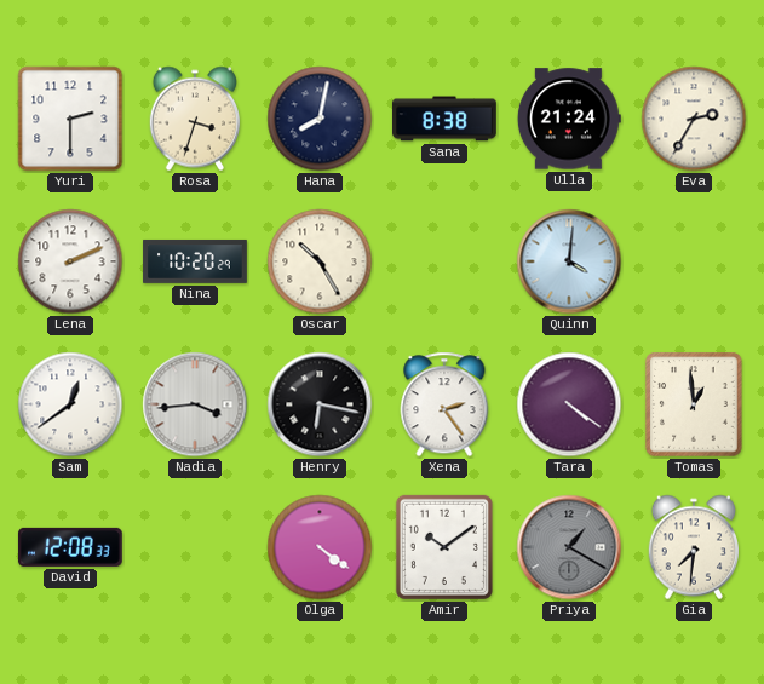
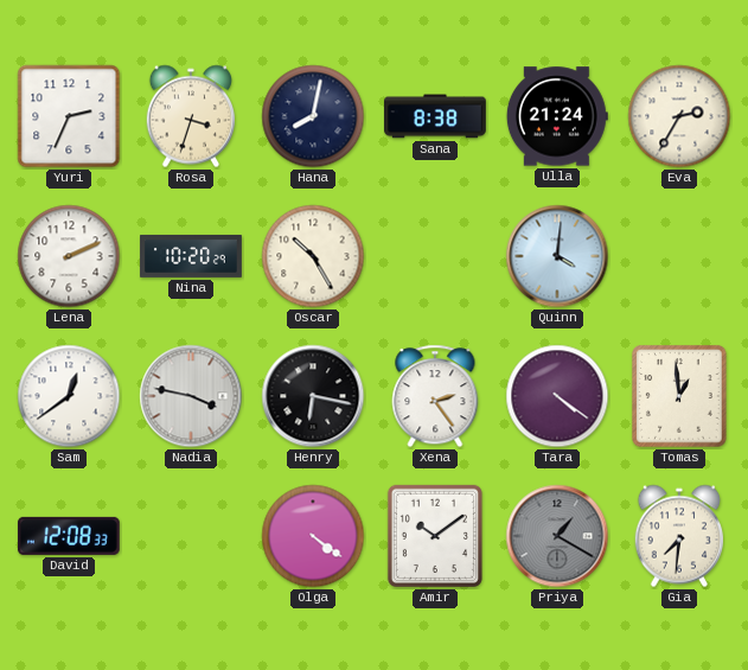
Yuri: 2:30 -> 2:34 (69, 116)
Nadia: 3:44 -> 3:47 (191, 396)
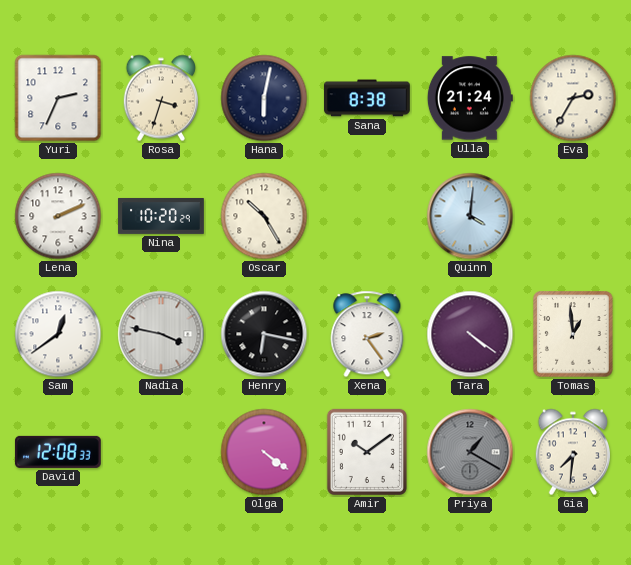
Hana: 8:02 -> 6:02 (264, 98)
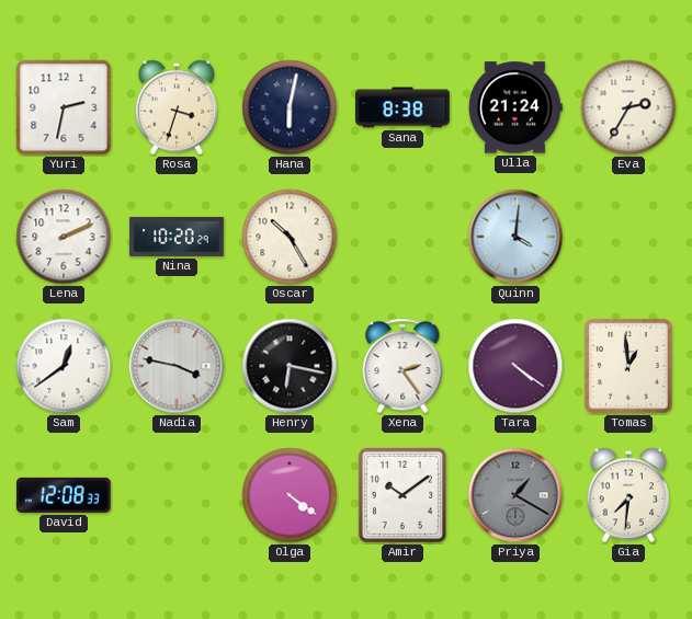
Yuri: 2:34 -> 2:32 (64, 107)
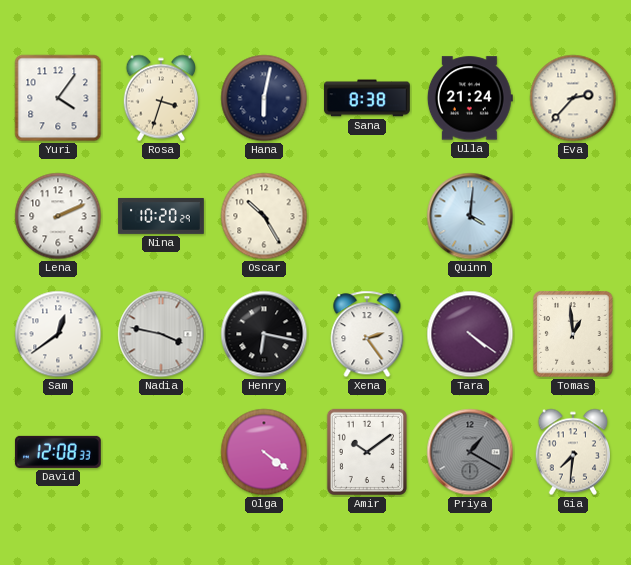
Yuri: 2:32 -> 4:06 (58, 98)
Eva: 2:35 -> 2:37 (573, 98)
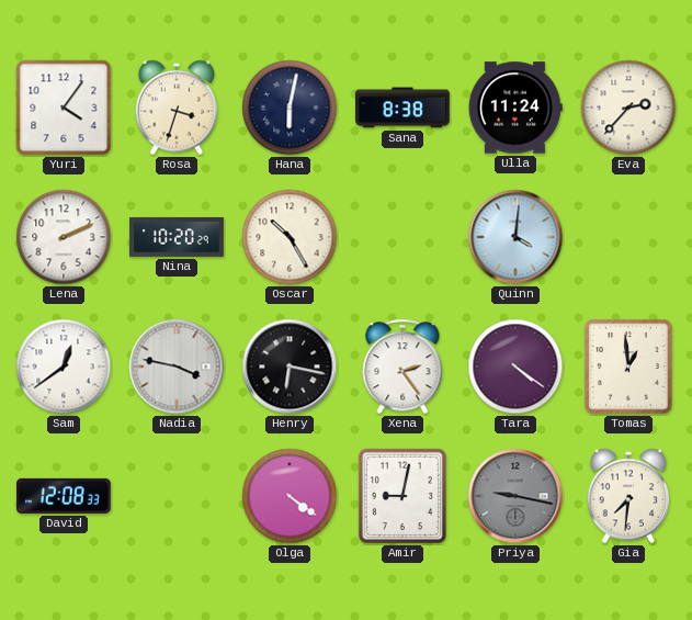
Ulla: 21:24 -> 11:24 (515, 108)
Amir: 10:09 -> 9:02 (402, 496)
Priya: 1:20 -> 9:17 (515, 496)
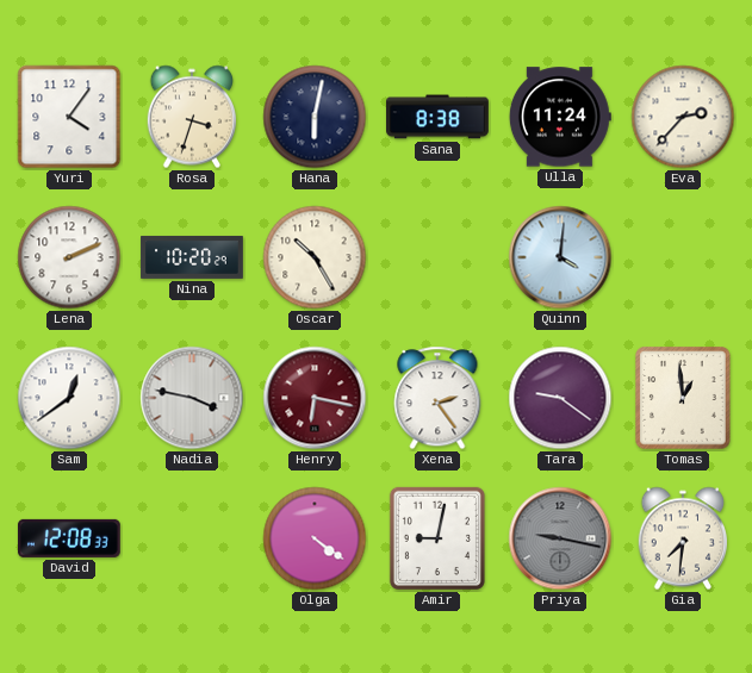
Henry dial: black -> burgundy (315, 398)
Tara: 4:21 -> 9:21 (560, 398)
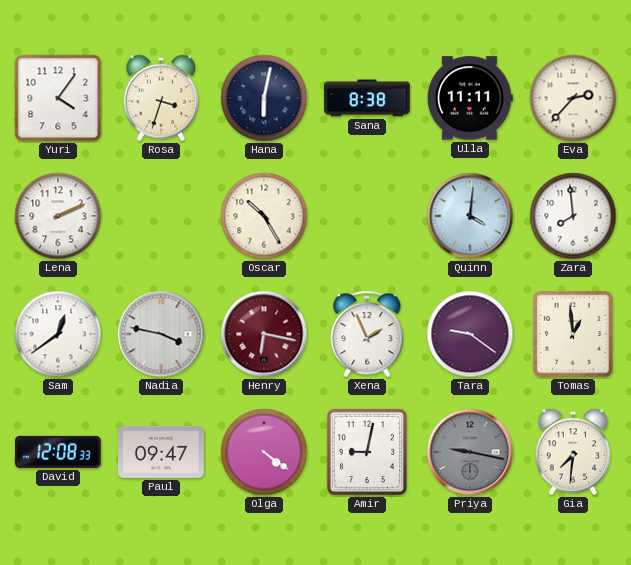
Ulla: 11:24 -> 11:11 (470, 98)
Nina: 10:20 -> none (192, 257)
Zara: none -> 7:59 (573, 216)
Xena: 2:24 -> 1:56 (367, 334)
Paul: none -> 09:47 (162, 452)
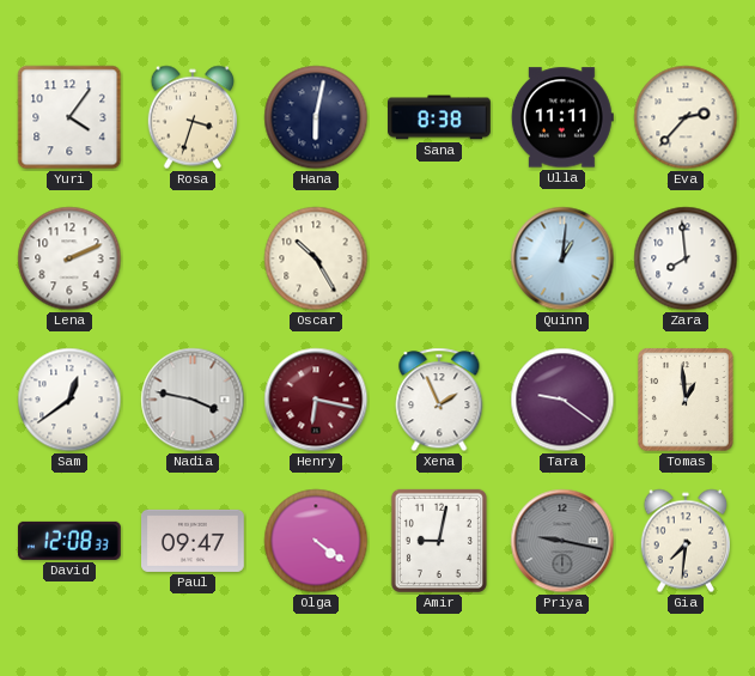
Quinn: 4:01 -> 1:01 (562, 258)
